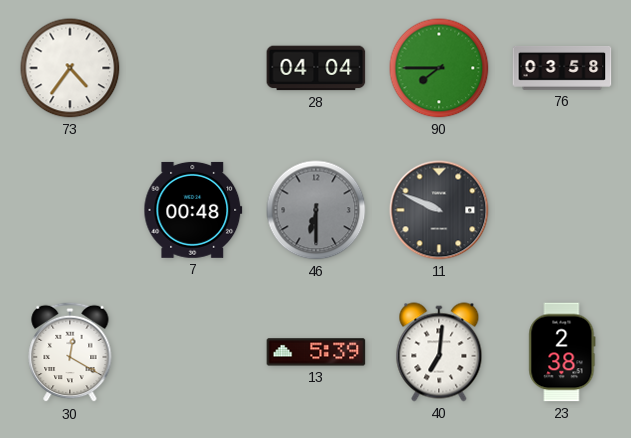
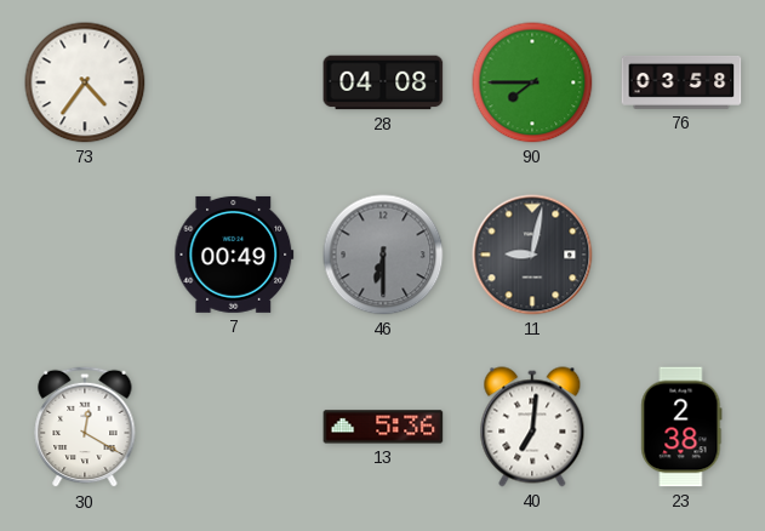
28: 04:04 -> 04:08 (383, 82)
7: 00:48 -> 00:49 (234, 255)
11: 9:49 -> 9:02 (532, 255)
13: 5:39 -> 5:36 (383, 427)
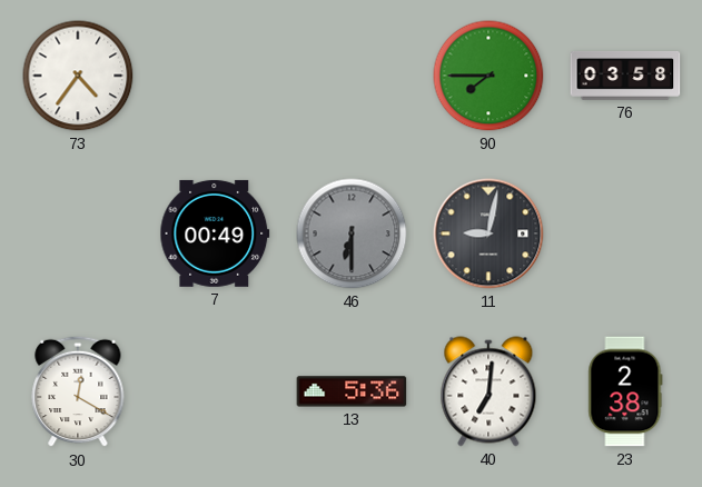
28: 04:08 -> none (383, 82)
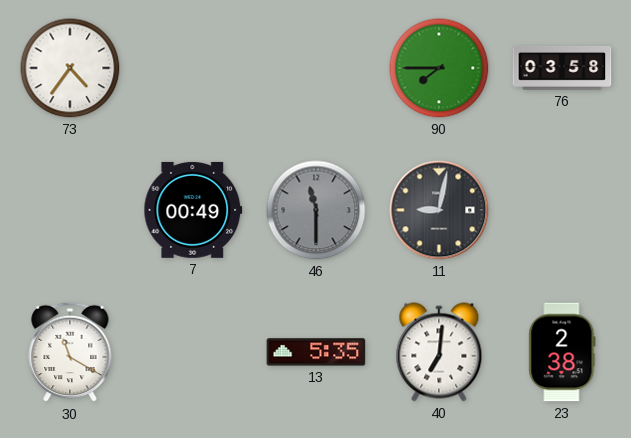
46: 6:30 -> 11:30 (316, 210)
30: 12:20 -> 11:20 (70, 352)
13: 5:36 -> 5:35 (316, 352)
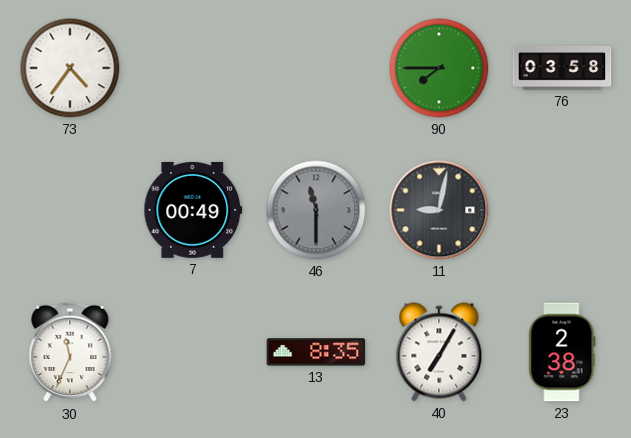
30: 11:20 -> 11:34 (70, 352)
13: 5:35 -> 8:35 (316, 352)
40: 7:01 -> 7:05 (439, 352)
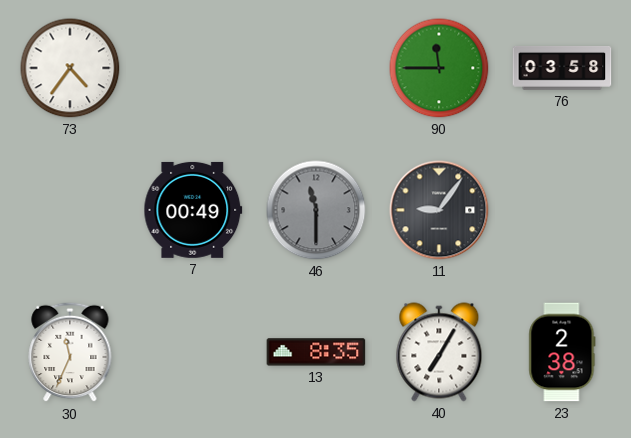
90: 7:45 -> 11:45 (439, 68)
11: 9:02 -> 9:06 (439, 210)
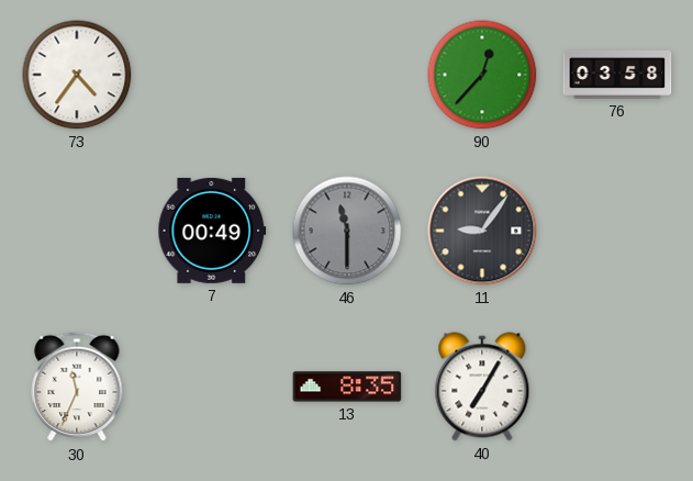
90: 11:45 -> 12:37 (482, 75)
23: 2:38 -> none (562, 352)
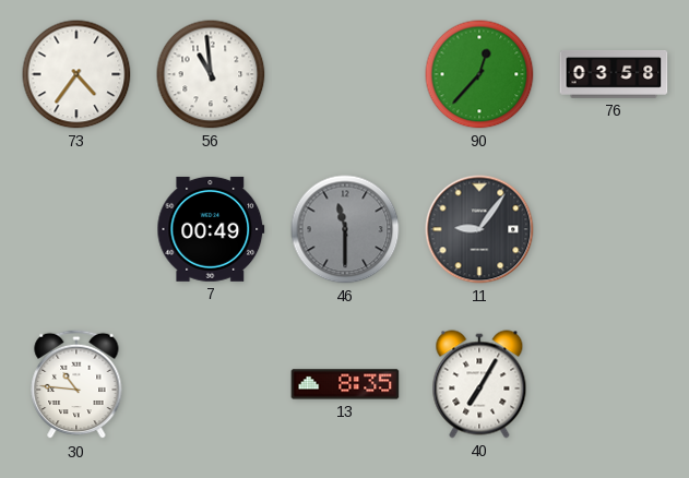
56: none -> 10:59 (211, 74)
30: 11:34 -> 10:46 (76, 384)
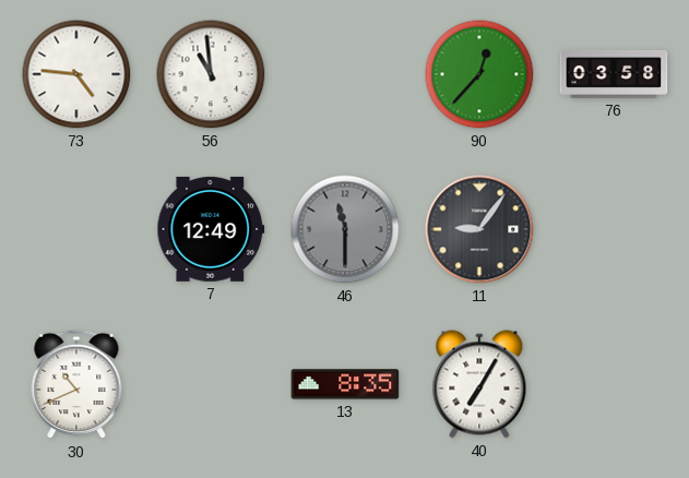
73: 4:36 -> 4:46 (76, 74)
7: 00:49 -> 12:49 (211, 229)
30: 10:46 -> 10:41 (76, 384)
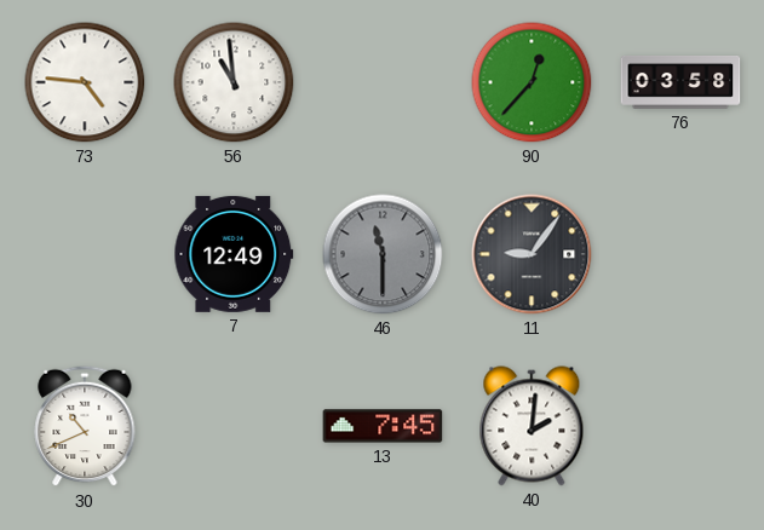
13: 8:35 -> 7:45 (383, 426)
40: 7:05 -> 2:01 (532, 426)
